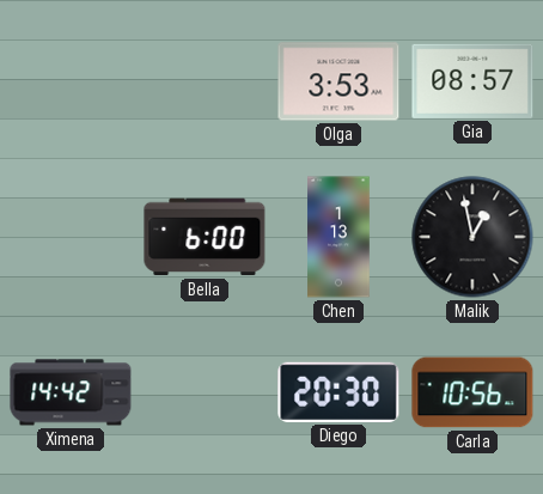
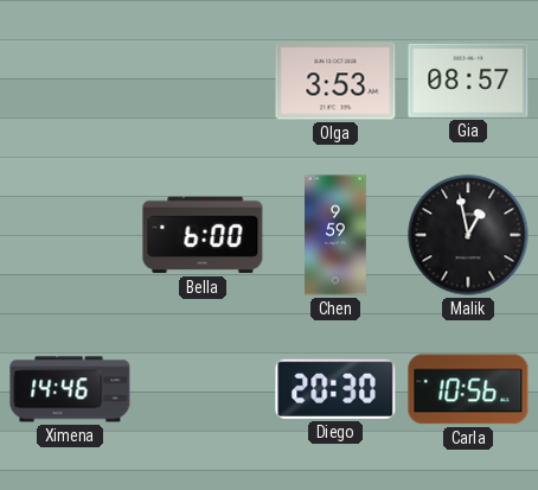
Chen: 1:13 -> 9:59 (335, 235)
Ximena: 14:42 -> 14:46 (70, 389)
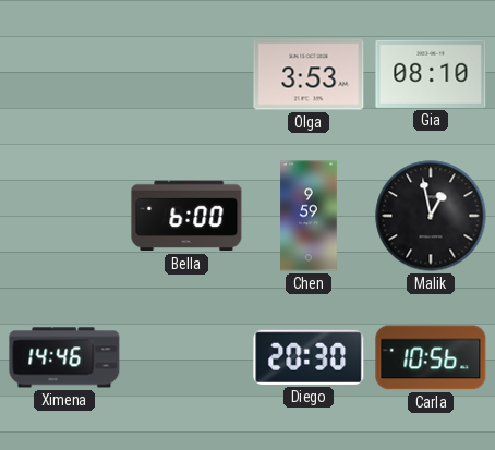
Gia: 08:57 -> 08:10 (431, 74)
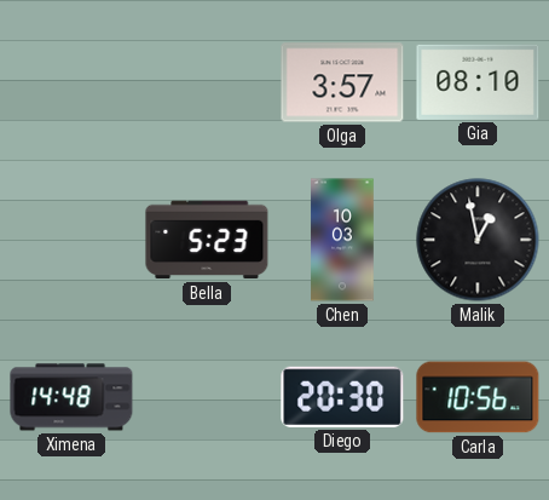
Olga: 3:53 -> 3:57 (342, 82)
Bella: 6:00 -> 5:23 (207, 240)
Chen: 9:59 -> 10:03 (342, 240)
Ximena: 14:46 -> 14:48 (71, 397)
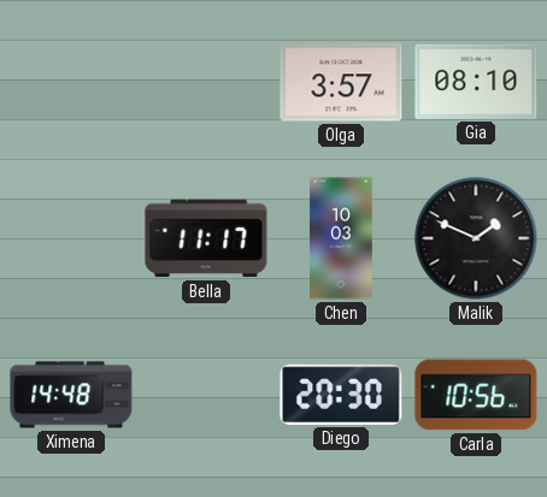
Bella: 5:23 -> 11:17 (206, 238)
Malik: 12:58 -> 1:49 (476, 238)
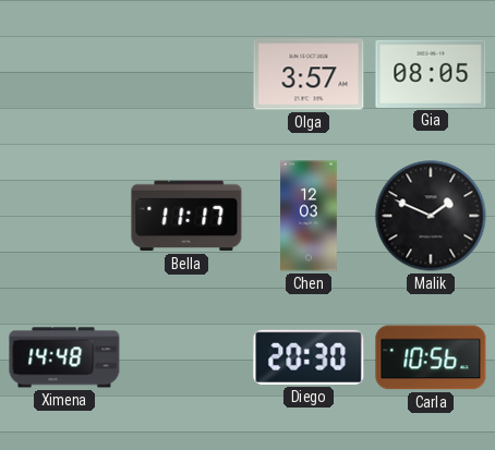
Gia: 08:10 -> 08:05 (431, 74)
Chen: 10:03 -> 12:03 (309, 216)
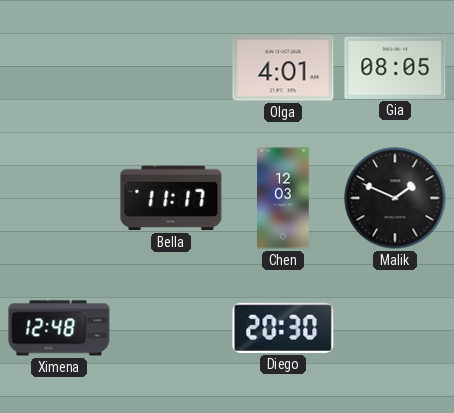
Olga: 3:57 -> 4:01 (283, 68)
Ximena: 14:48 -> 12:48 (59, 328)
Carla: 10:56 -> none (431, 357)
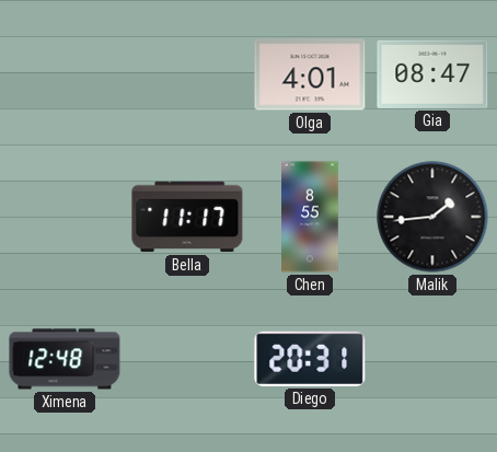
Gia: 08:05 -> 08:47 (432, 74)
Chen: 12:03 -> 8:55 (310, 217)
Malik: 1:49 -> 1:44 (432, 217)
Diego: 20:30 -> 20:31 (310, 359)
